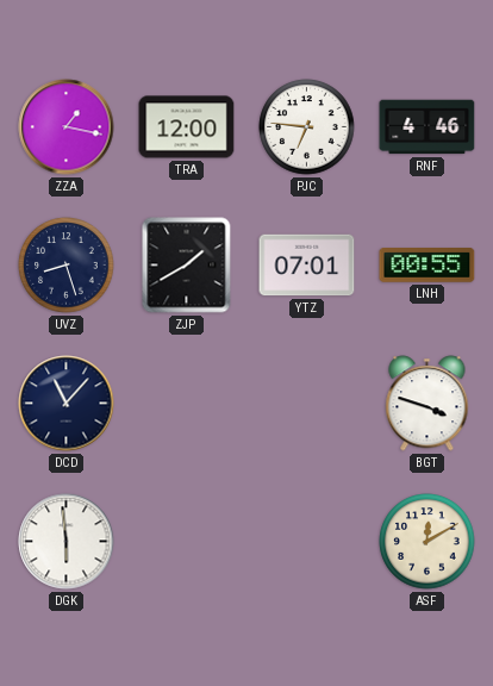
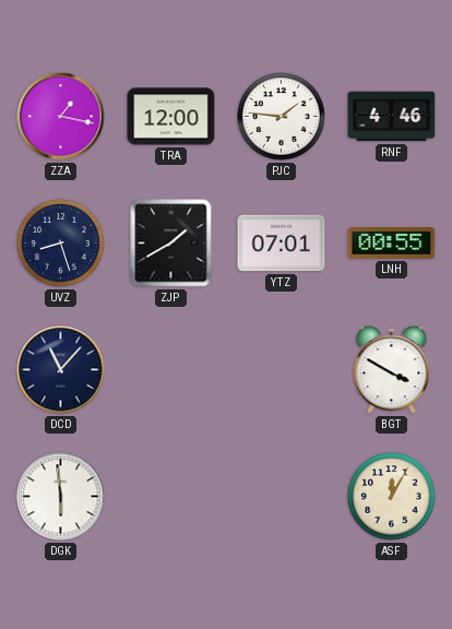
PJC: 6:46 -> 1:46 (282, 117)
BGT: 3:48 -> 3:50 (392, 370)
ASF: 12:10 -> 12:05 (392, 497)
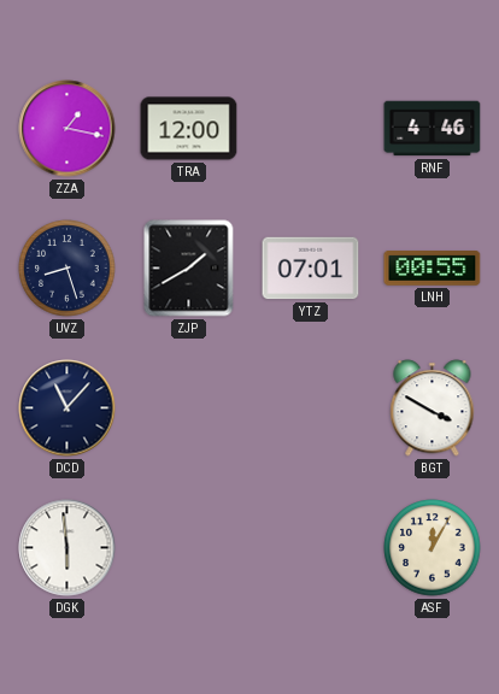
PJC: 1:46 -> none (282, 117)
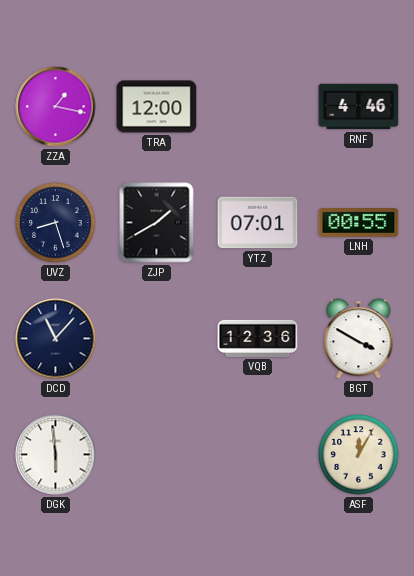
VQB: none -> 12:36 (258, 338)
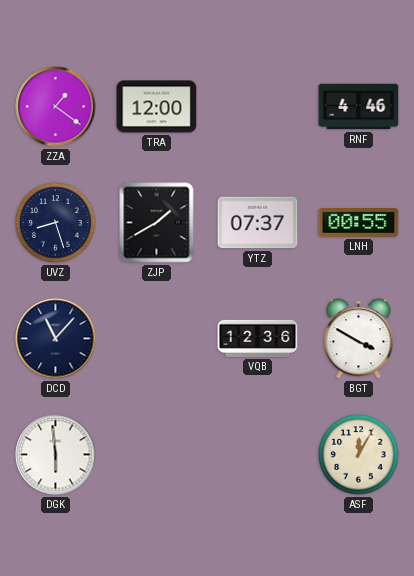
ZZA: 1:17 -> 1:21 (56, 107)
YTZ: 07:01 -> 07:37 (258, 223)
